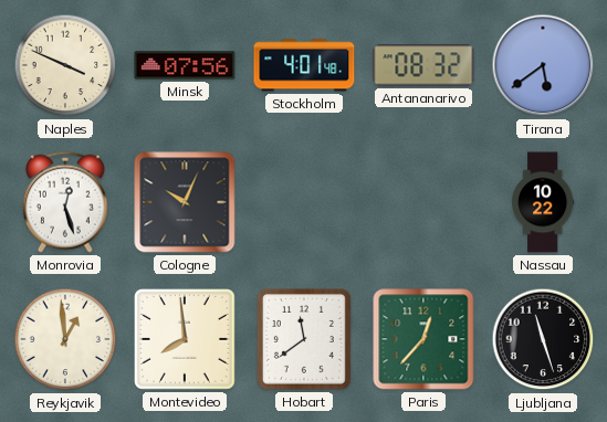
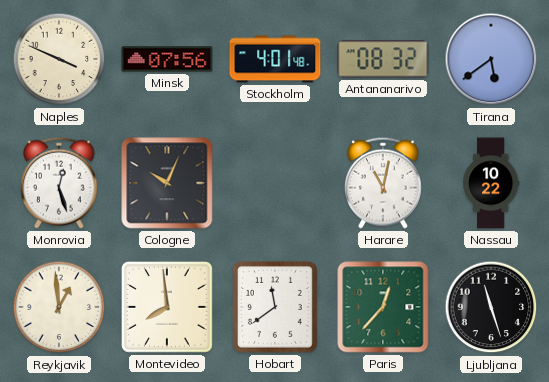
Harare: none -> 11:02 (384, 183)
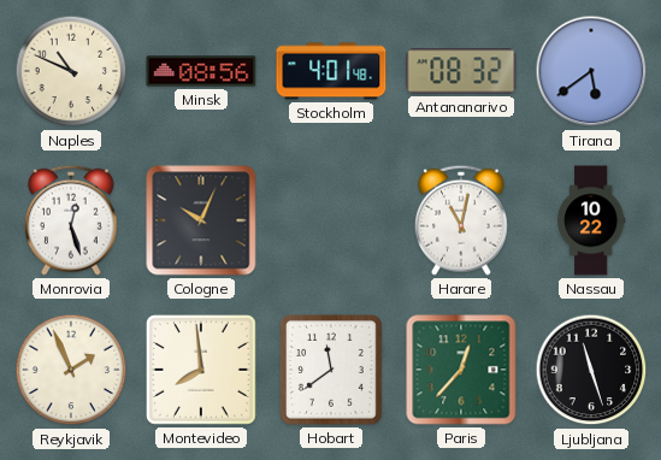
Naples: 3:49 -> 10:49 (71, 71)
Minsk: 07:56 -> 08:56 (201, 71)
Reykjavik: 12:59 -> 1:56 (71, 370)
